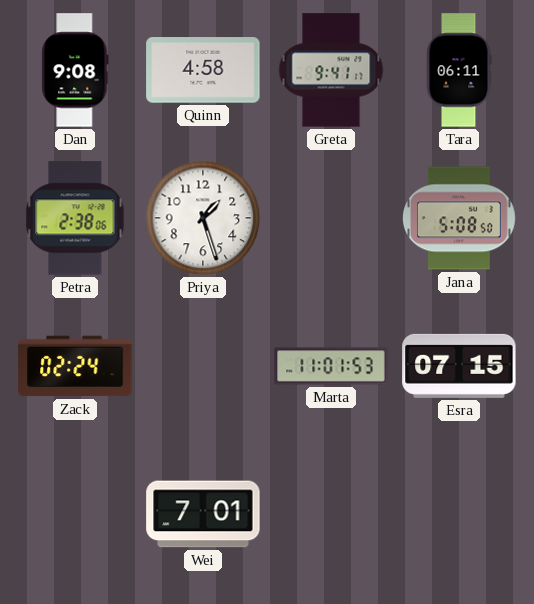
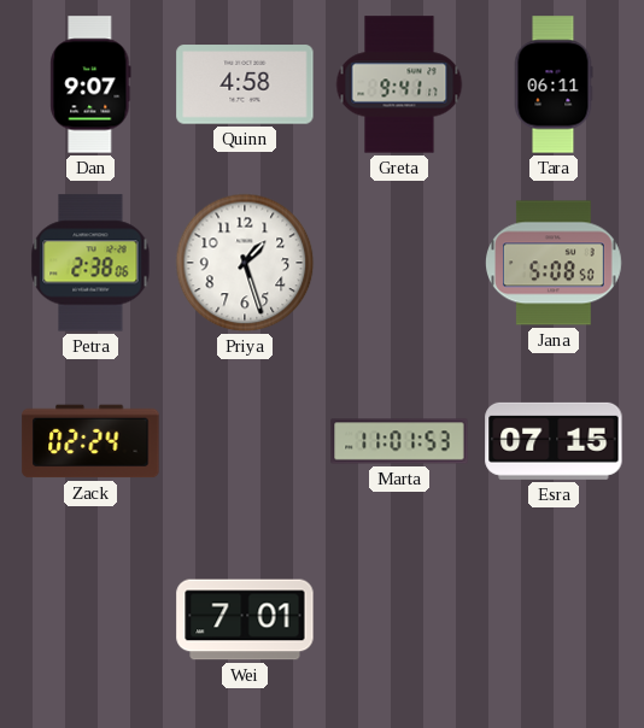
Dan: 9:08 -> 9:07 (90, 84)
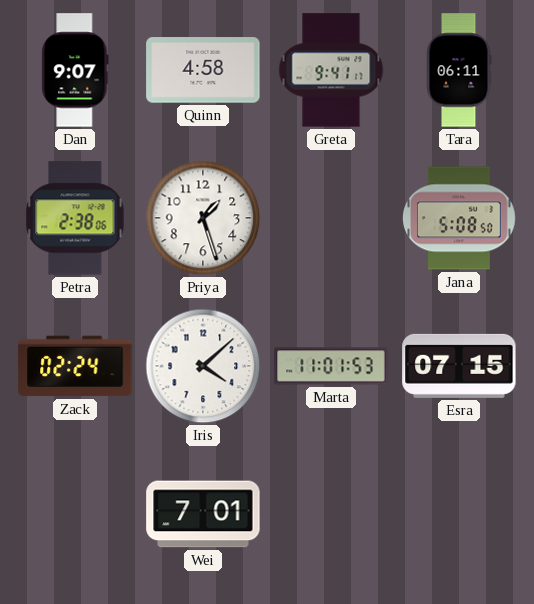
Iris: none -> 4:08 (203, 366)
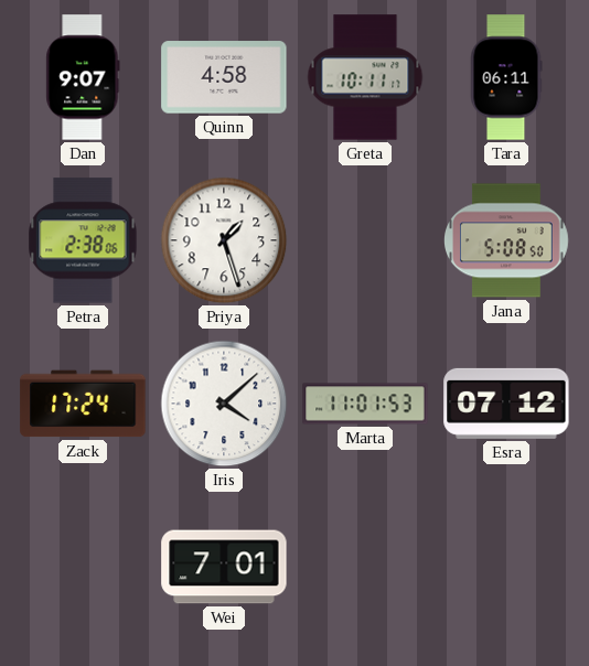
Greta: 9:41 -> 10:11 (365, 77)
Zack: 02:24 -> 17:24 (83, 404)
Esra: 07:15 -> 07:12 (506, 404)
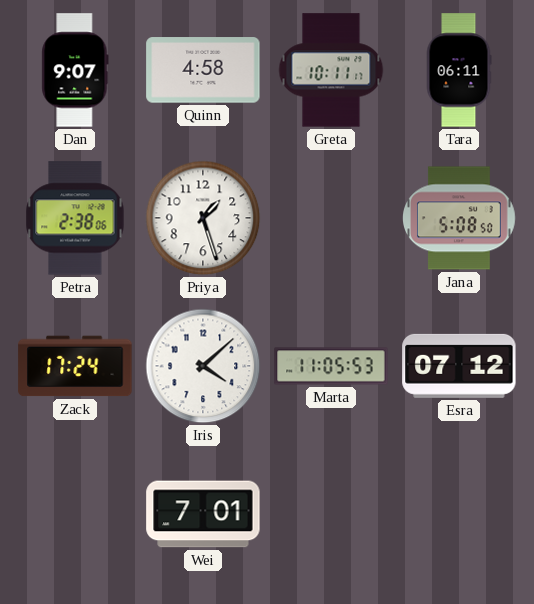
Marta: 11:01 -> 11:05 (331, 366)
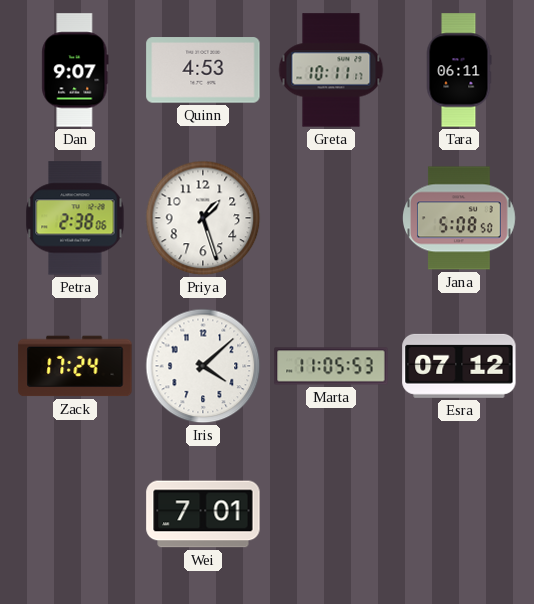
Quinn: 4:58 -> 4:53 (203, 70)
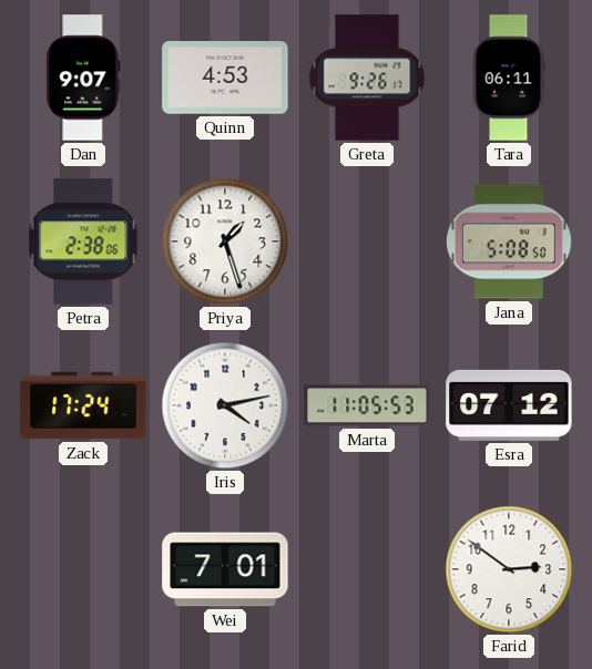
Greta: 10:11 -> 9:26 (367, 78)
Iris: 4:08 -> 4:13 (225, 405)
Farid: none -> 2:51 (509, 569)
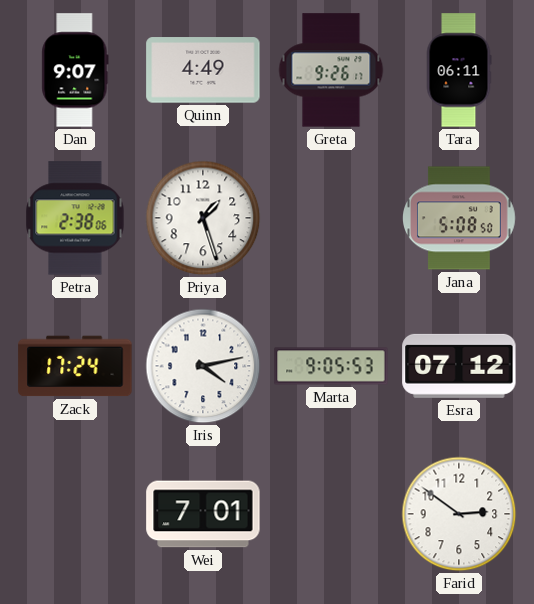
Quinn: 4:53 -> 4:49 (203, 70)
Marta: 11:05 -> 9:05 (331, 366)
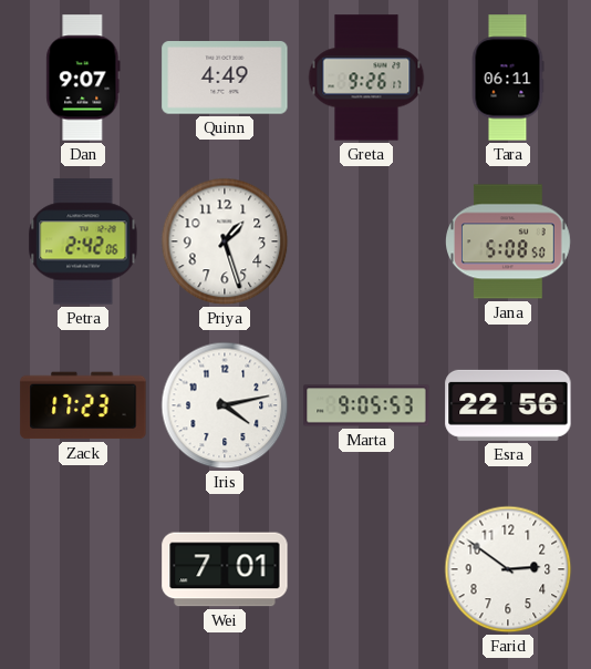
Petra: 2:38 -> 2:42 (83, 241)
Zack: 17:24 -> 17:23 (83, 405)
Esra: 07:12 -> 22:56 (508, 405)
